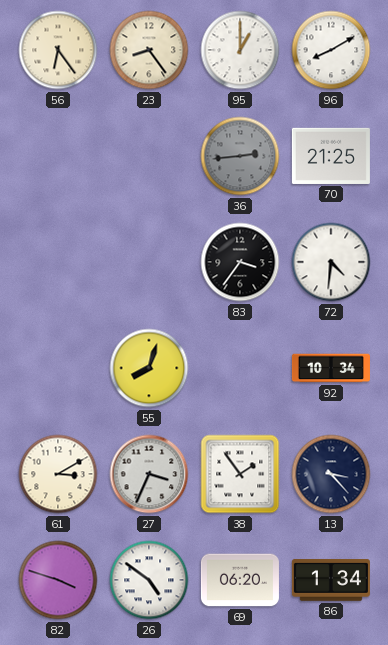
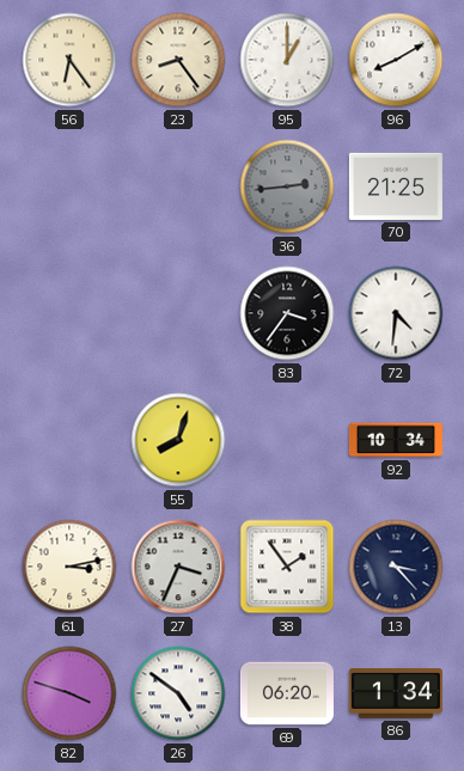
61: 3:10 -> 3:13 (69, 567)
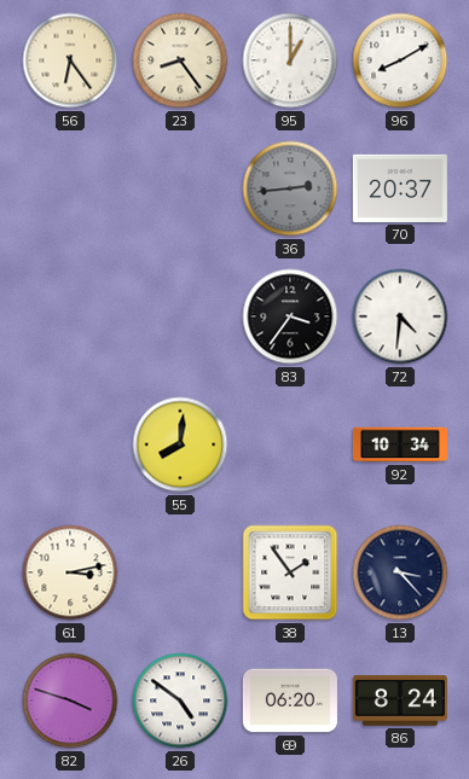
70: 21:25 -> 20:37 (400, 188)
55: 8:03 -> 8:01 (180, 444)
27: 3:34 -> none (178, 567)
86: 1:34 -> 8:24 (400, 702)
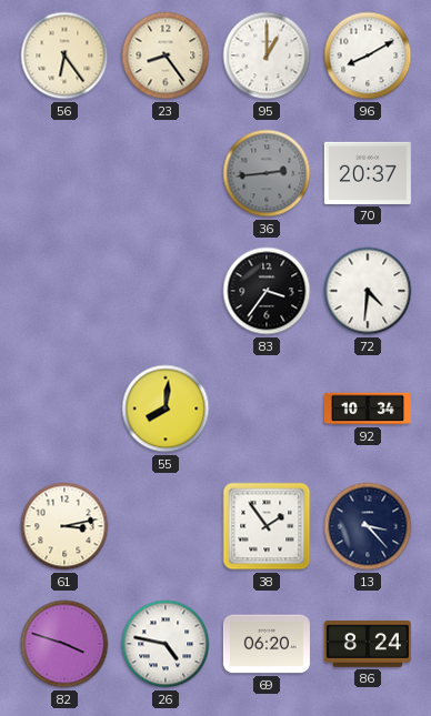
26: 4:51 -> 4:47 (166, 644)
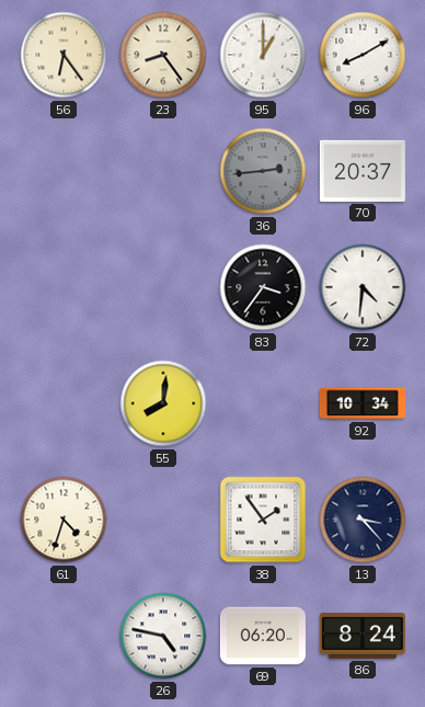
61: 3:13 -> 4:33 (64, 520)
82: 3:48 -> none (64, 644)
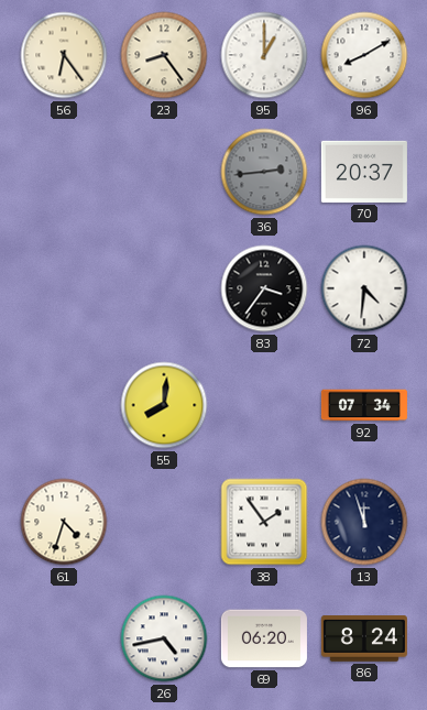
92: 10:34 -> 07:34 (364, 405)
13: 3:23 -> 11:57 (364, 522)
26: 4:47 -> 4:43 (164, 638)
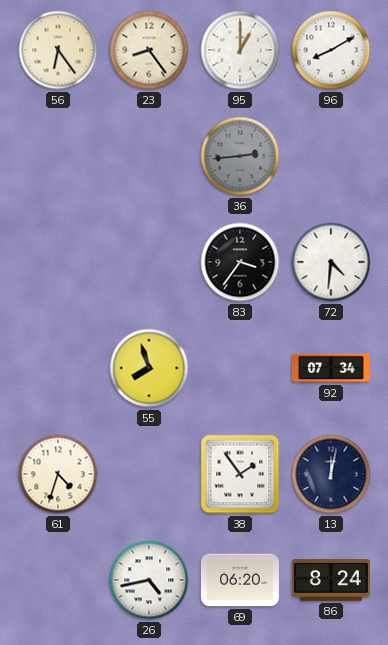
70: 20:37 -> none (364, 172)
55: 8:01 -> 7:57 (149, 368)
13: 11:57 -> 12:02 (331, 474)
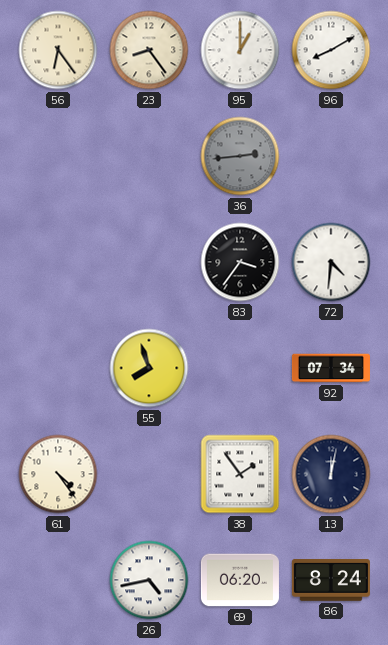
61: 4:33 -> 4:24 (58, 474)
